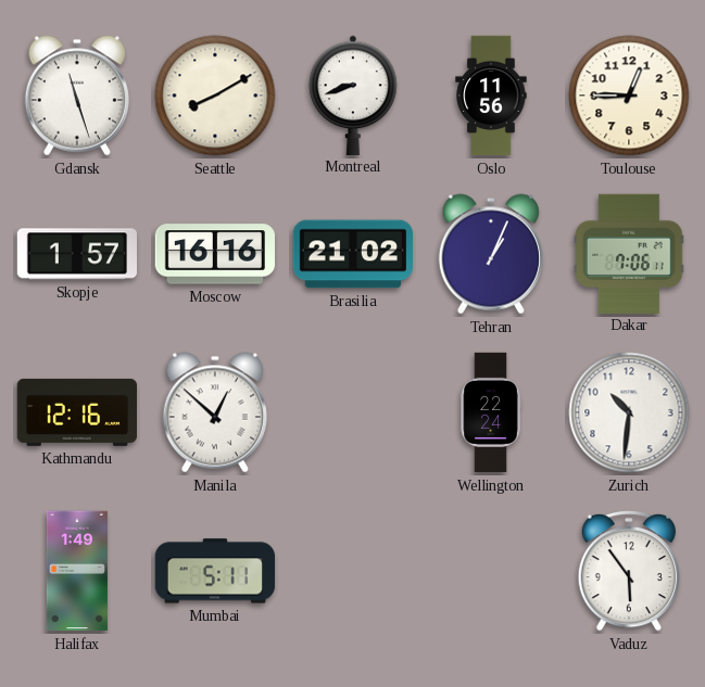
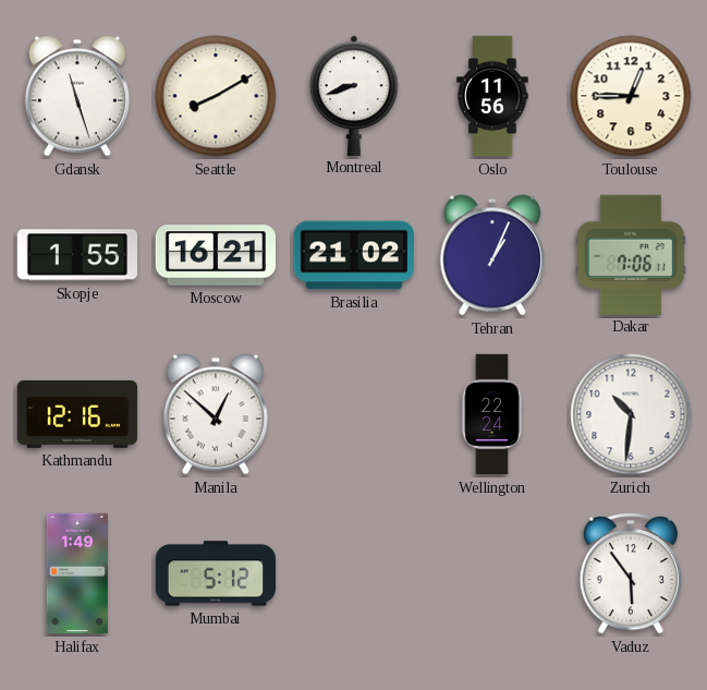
Skopje: 1:57 -> 1:55 (77, 255)
Moscow: 16:16 -> 16:21 (215, 255)
Mumbai: 5:11 -> 5:12 (216, 573)
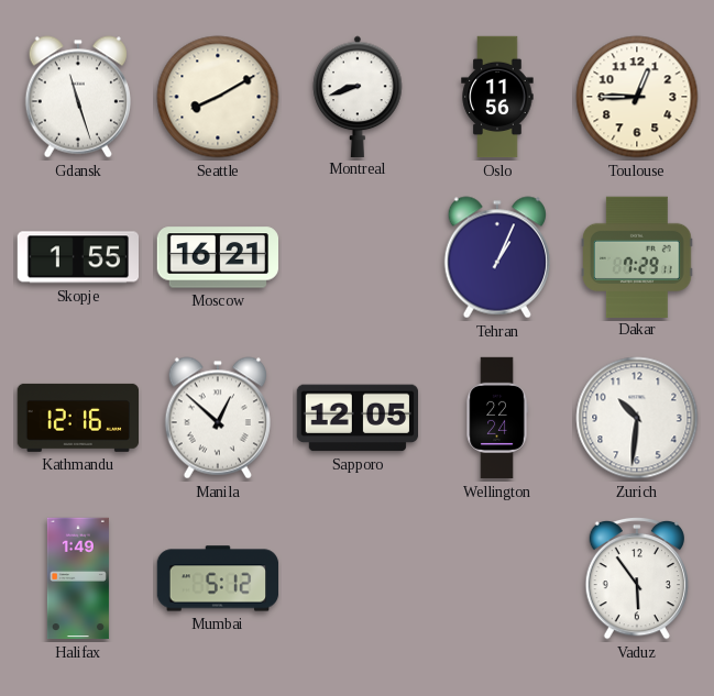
Brasilia: 21:02 -> none (353, 255)
Dakar: 7:06 -> 7:29 (638, 256)
Sapporo: none -> 12:05 (356, 418)
